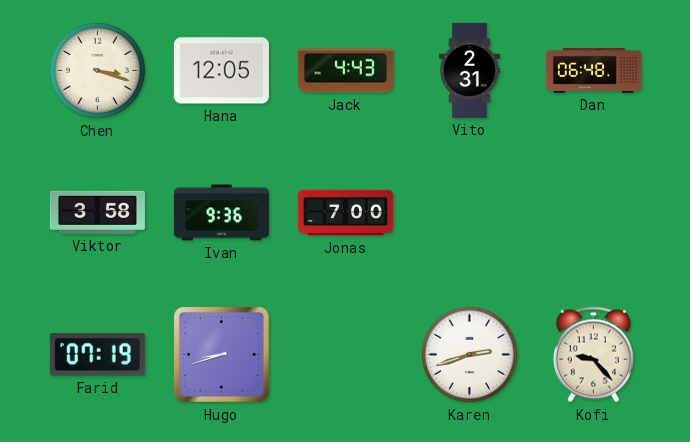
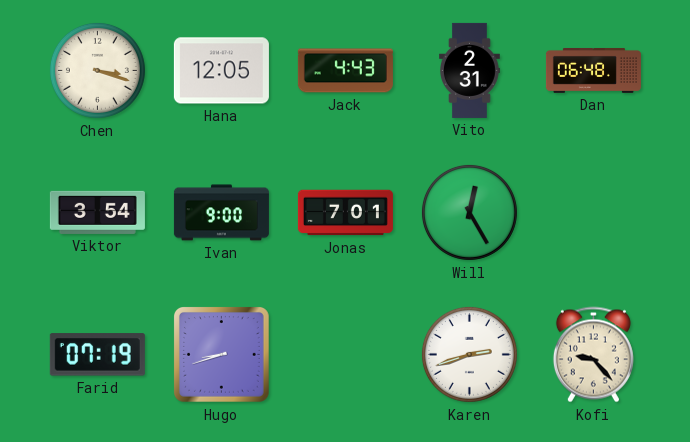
Viktor: 3:58 -> 3:54 (97, 212)
Ivan: 9:36 -> 9:00 (221, 213)
Jonas: 7:00 -> 7:01 (345, 213)
Will: none -> 12:25 (469, 212)
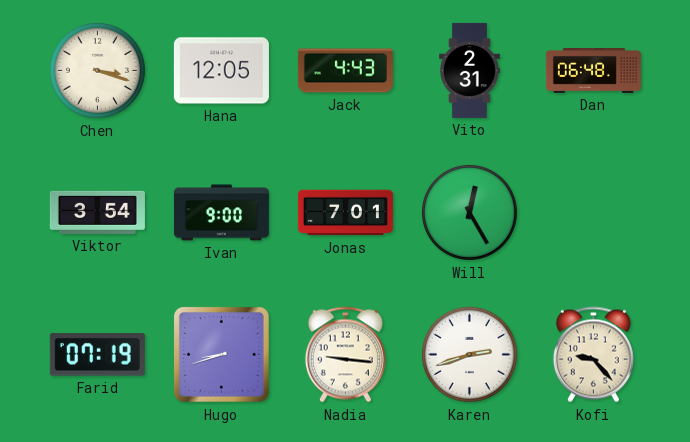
Nadia: none -> 9:16 (345, 355)
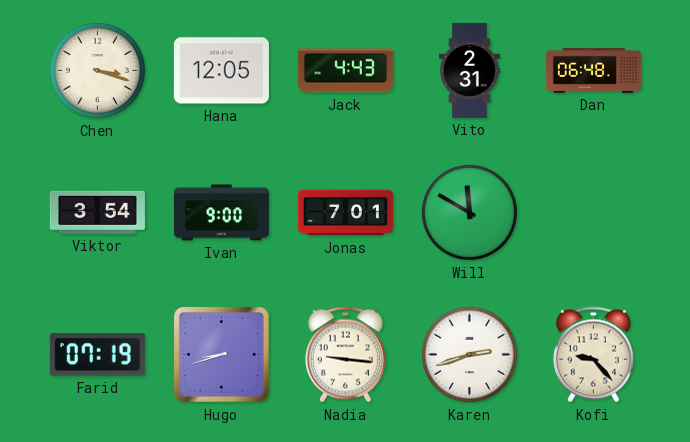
Will: 12:25 -> 11:50 (469, 212)
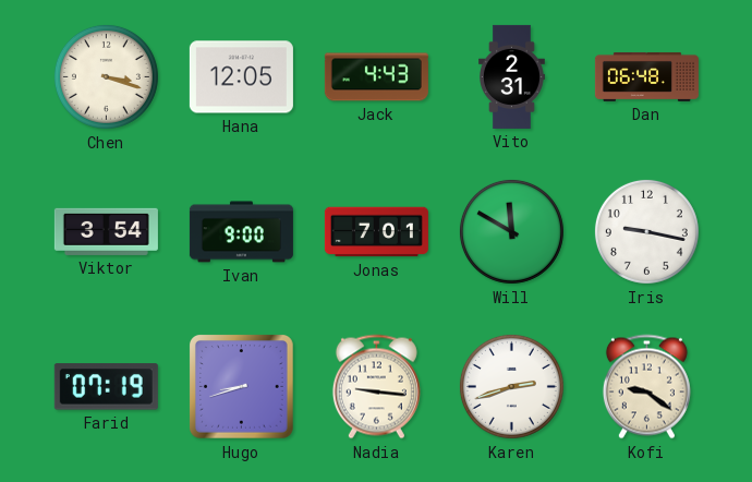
Iris: none -> 9:17 (646, 231)
Kofi: 9:23 -> 9:21 (646, 387)
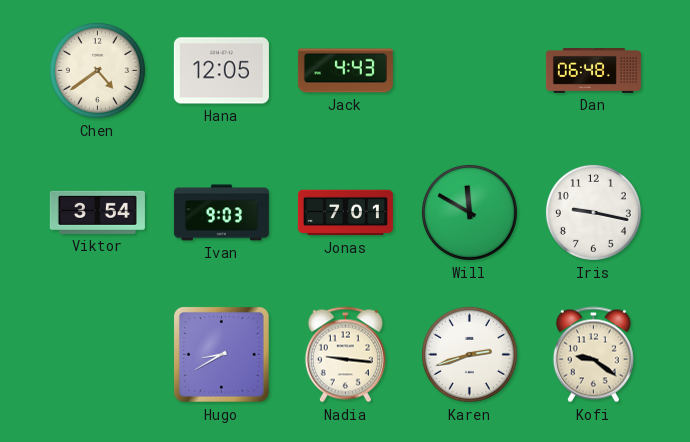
Chen: 3:18 -> 4:39 (97, 70)
Vito: 2:31 -> none (512, 76)
Ivan: 9:00 -> 9:03 (221, 213)
Farid: 07:19 -> none (106, 387)
Hugo: 8:42 -> 8:40 (222, 355)
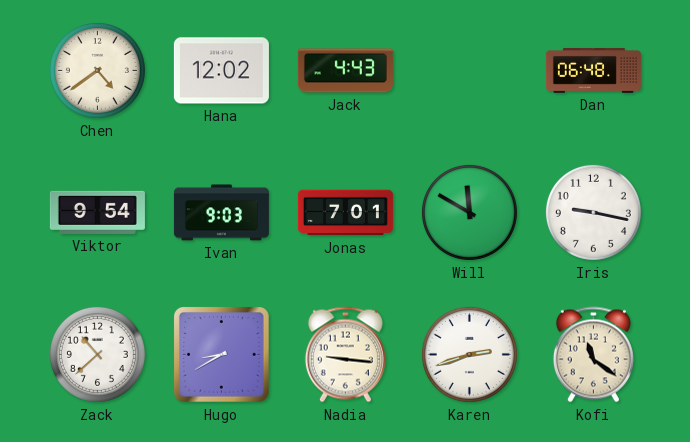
Hana: 12:05 -> 12:02 (221, 71)
Viktor: 3:54 -> 9:54 (97, 212)
Zack: none -> 10:38 (97, 354)
Kofi: 9:21 -> 11:21 (593, 355)
